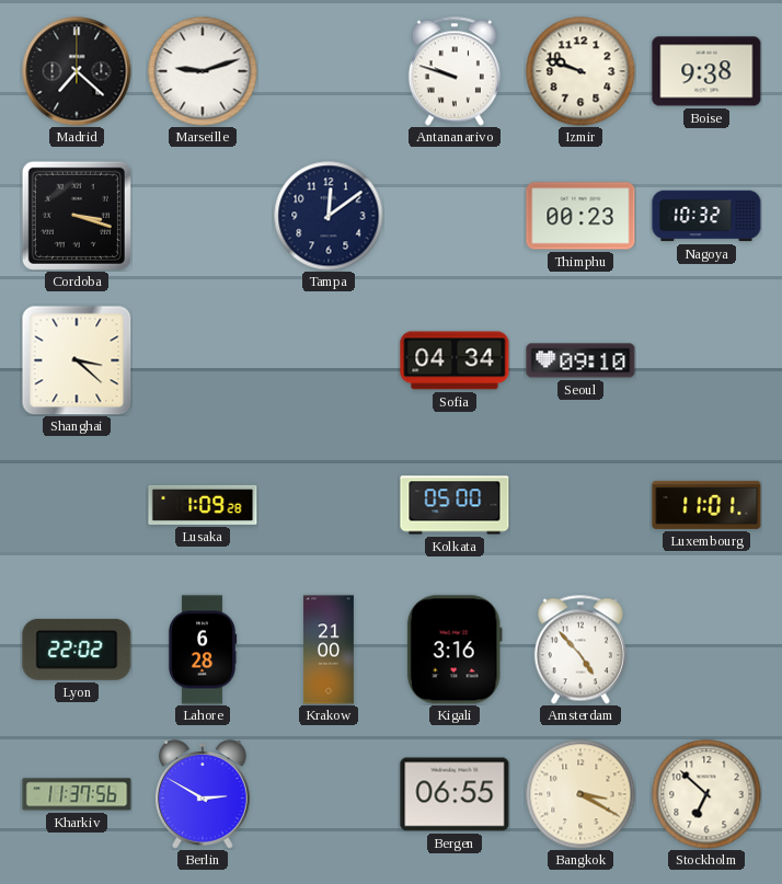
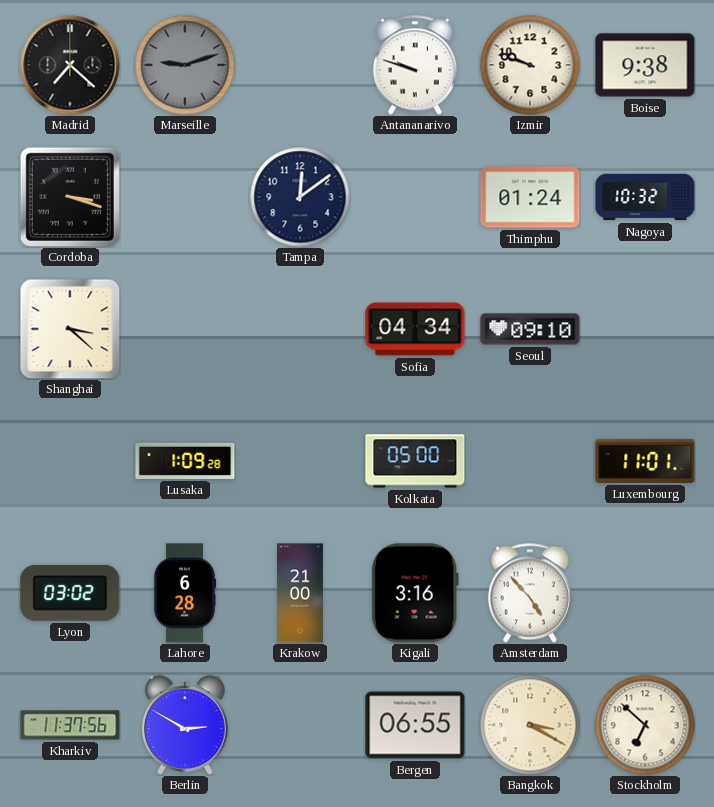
Marseille dial: white -> grey (185, 65)
Thimphu: 00:23 -> 01:24 (530, 197)
Lyon: 22:02 -> 03:02 (70, 593)
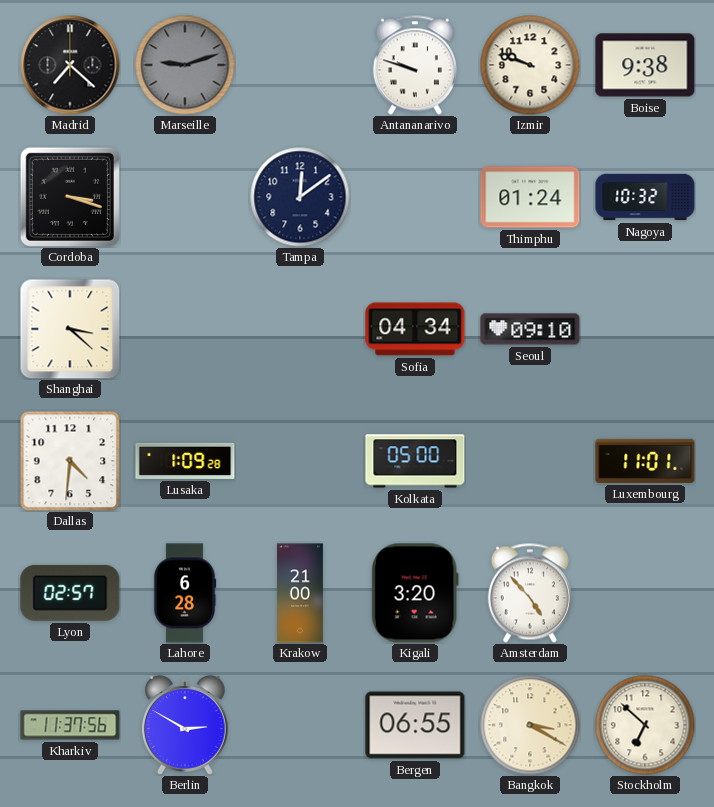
Dallas: none -> 4:31 (70, 461)
Lyon: 03:02 -> 02:57 (70, 593)
Kigali: 3:16 -> 3:20 (415, 593)
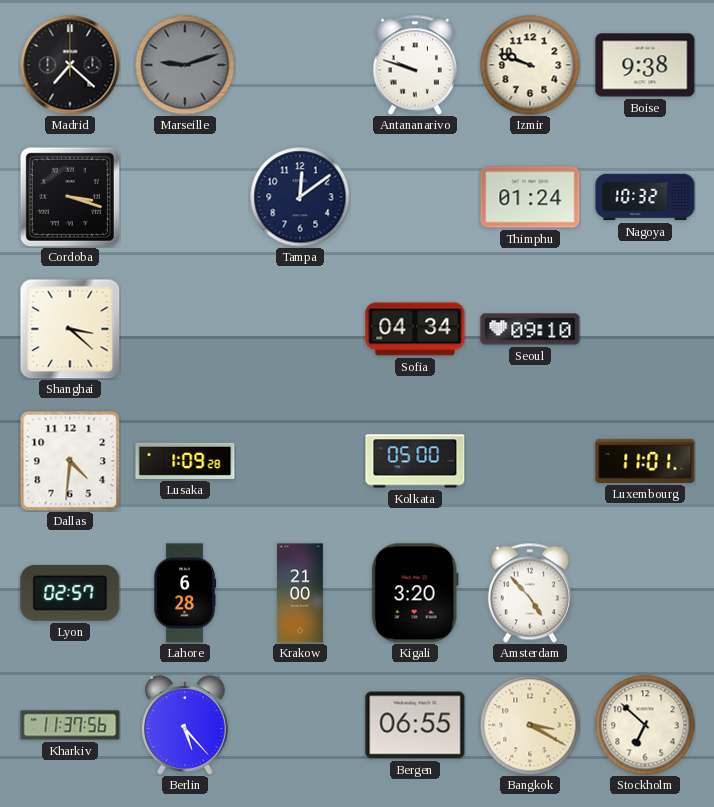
Berlin: 2:50 -> 5:23 (185, 725)
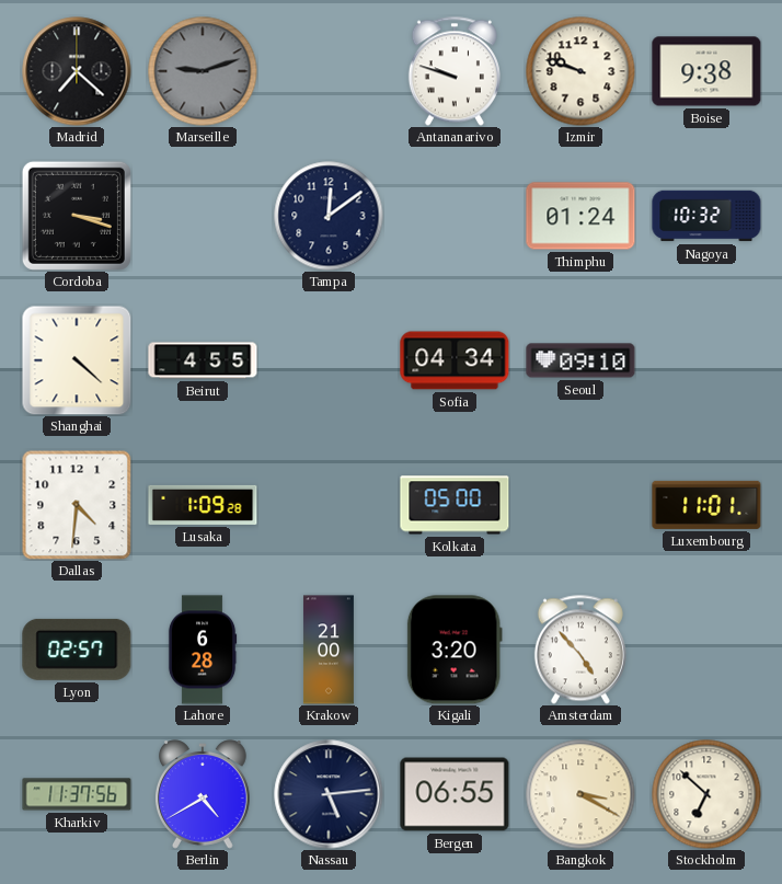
Shanghai: 3:22 -> 4:22 (77, 360)
Beirut: none -> 4:55 (203, 360)
Berlin: 5:23 -> 4:40 (203, 794)
Nassau: none -> 5:14 (329, 794)
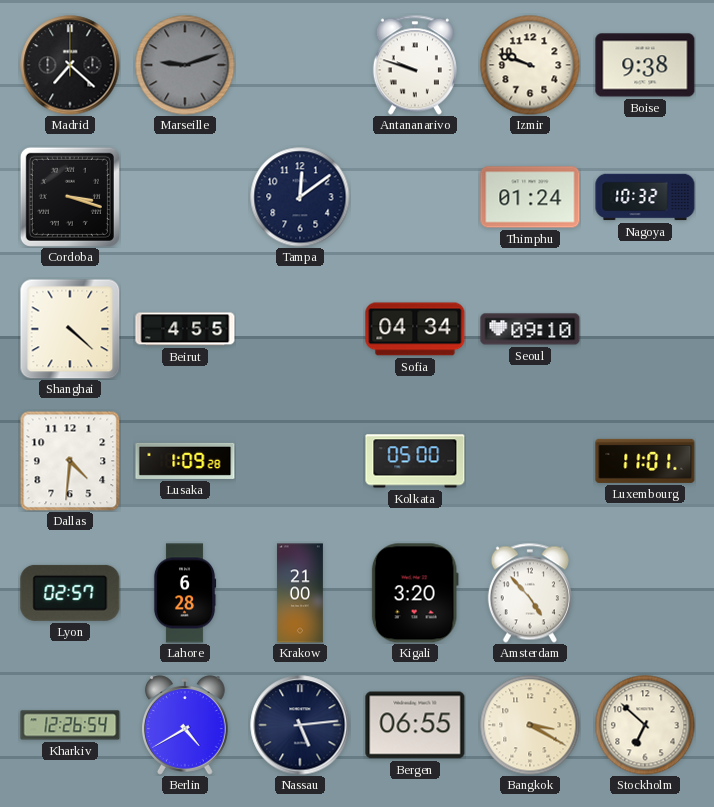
Kharkiv: 11:37 -> 12:26 (70, 725)
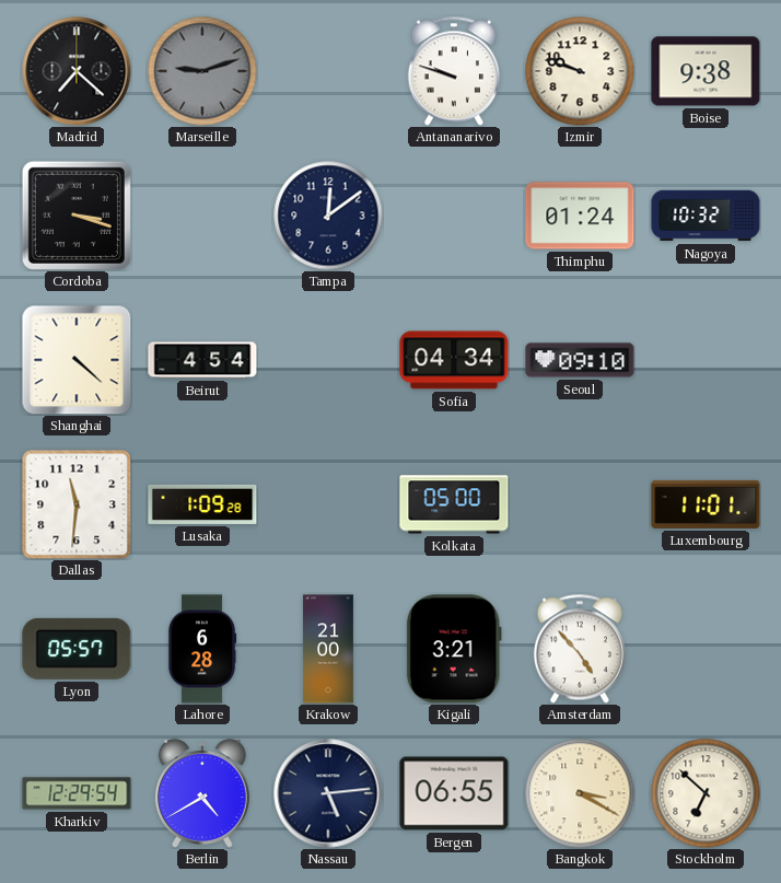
Beirut: 4:55 -> 4:54 (202, 360)
Dallas: 4:31 -> 11:31 (77, 504)
Lyon: 02:57 -> 05:57 (77, 649)
Kigali: 3:20 -> 3:21 (454, 649)
Kharkiv: 12:26 -> 12:29 (77, 793)
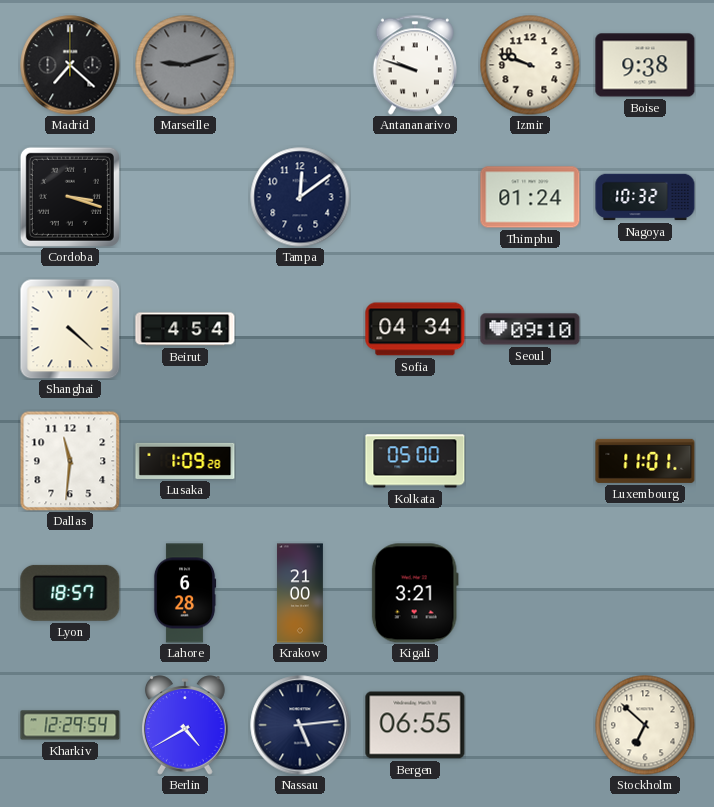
Lyon: 05:57 -> 18:57 (70, 593)
Amsterdam: 4:53 -> none (580, 649)
Bangkok: 3:20 -> none (580, 793)
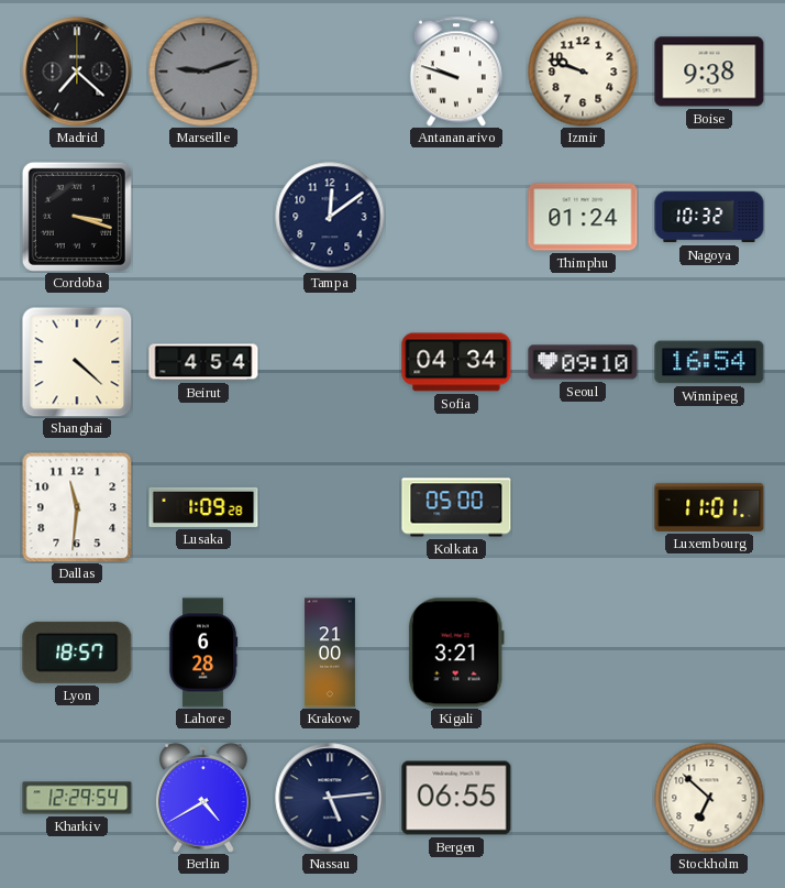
Winnipeg: none -> 16:54 (709, 362)
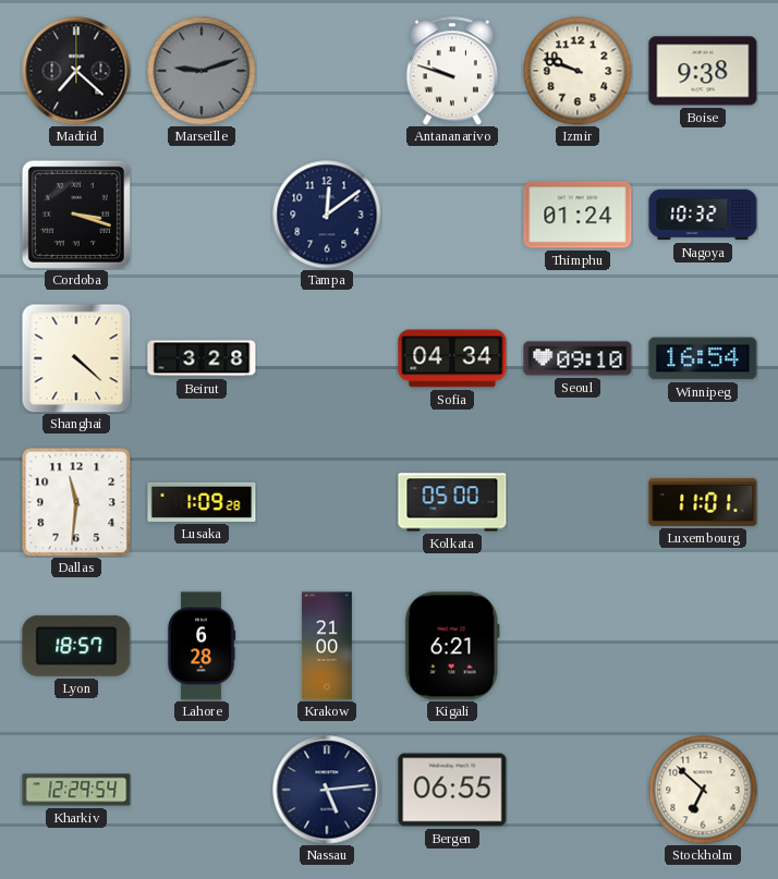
Beirut: 4:54 -> 3:28 (202, 358)
Kigali: 3:21 -> 6:21 (452, 646)
Berlin: 4:40 -> none (203, 798)
